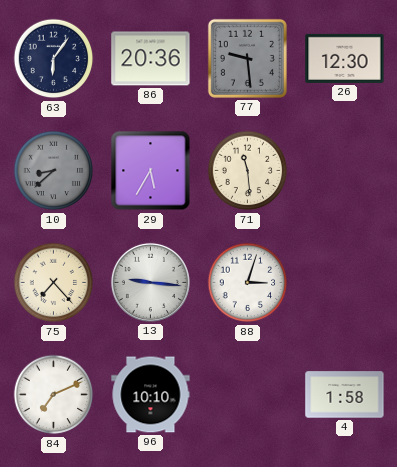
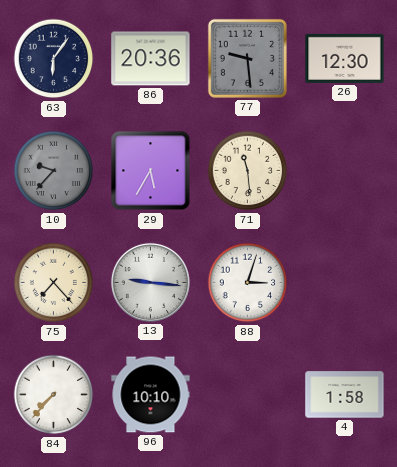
10: 8:38 -> 9:37 (54, 171)
84: 7:11 -> 7:37 (54, 395)
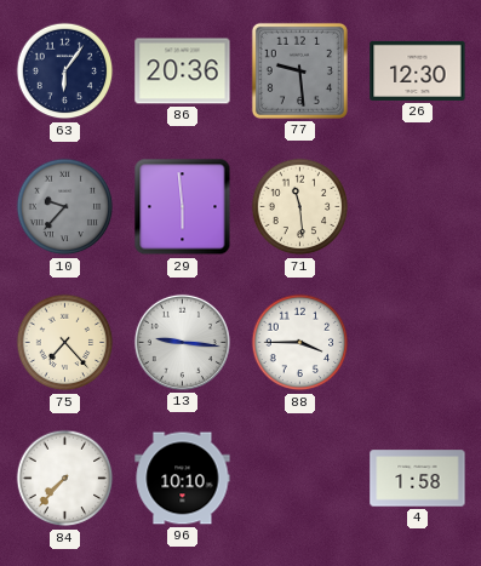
29: 5:35 -> 5:59 (183, 207)
88: 3:03 -> 3:45 (300, 343)
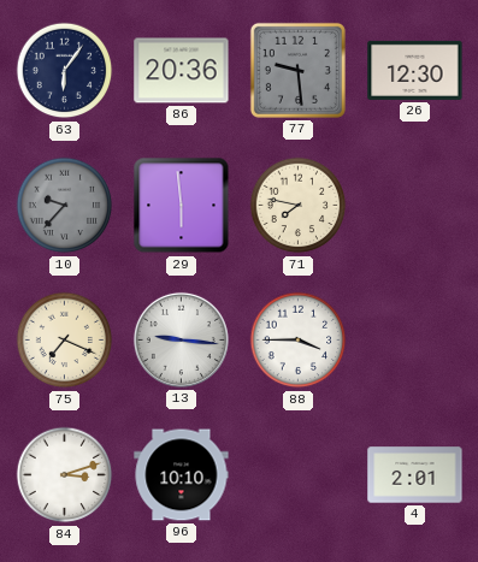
71: 11:29 -> 7:47 (299, 206)
75: 7:23 -> 7:19 (65, 341)
84: 7:37 -> 3:12 (65, 475)
4: 1:58 -> 2:01 (415, 475)
